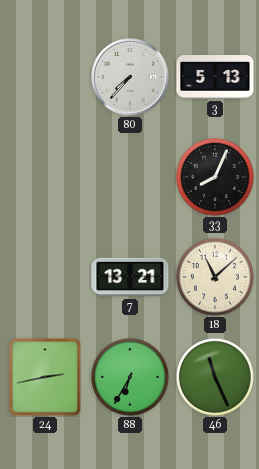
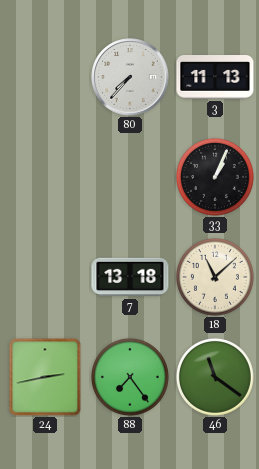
3: 5:13 -> 11:13 (215, 78)
33: 8:04 -> 1:04 (215, 177)
7: 13:21 -> 13:18 (130, 277)
88: 6:35 -> 7:24 (130, 377)
46: 11:26 -> 11:21 (215, 377)
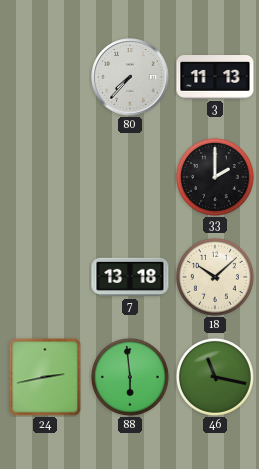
33: 1:04 -> 2:00 (215, 177)
18: 11:08 -> 10:08 (215, 277)
88: 7:24 -> 5:59 (130, 377)
46: 11:21 -> 11:17 (215, 377)
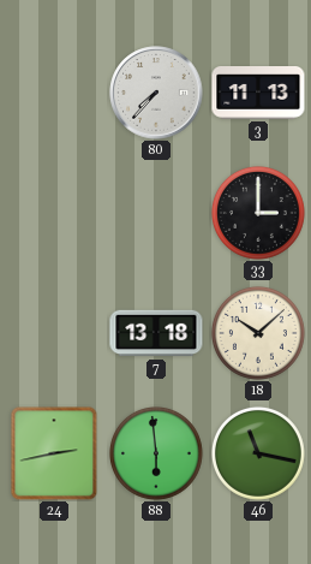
33: 2:00 -> 3:00 (258, 213)
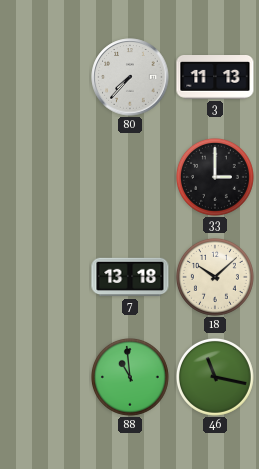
24: 2:43 -> none (54, 453)
88: 5:59 -> 10:59 (130, 377)
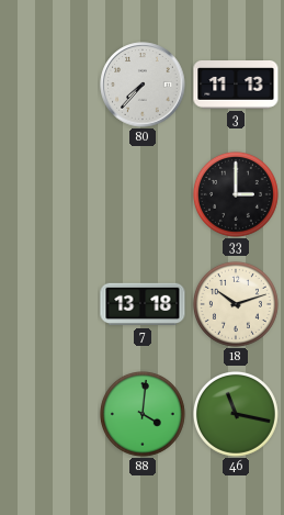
18: 10:08 -> 10:12 (236, 304)
88: 10:59 -> 4:01 (143, 414)
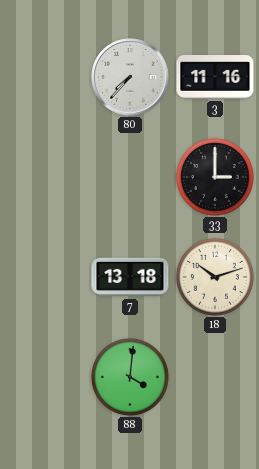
3: 11:13 -> 11:16 (215, 78)
46: 11:17 -> none (236, 414)
